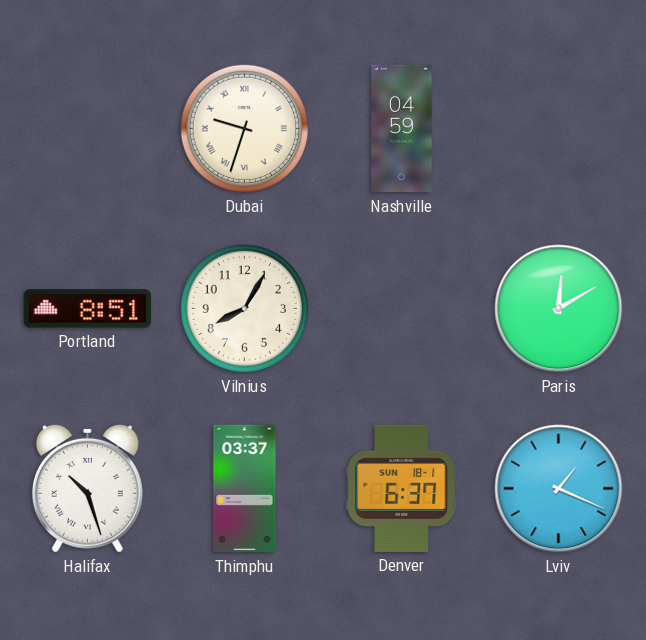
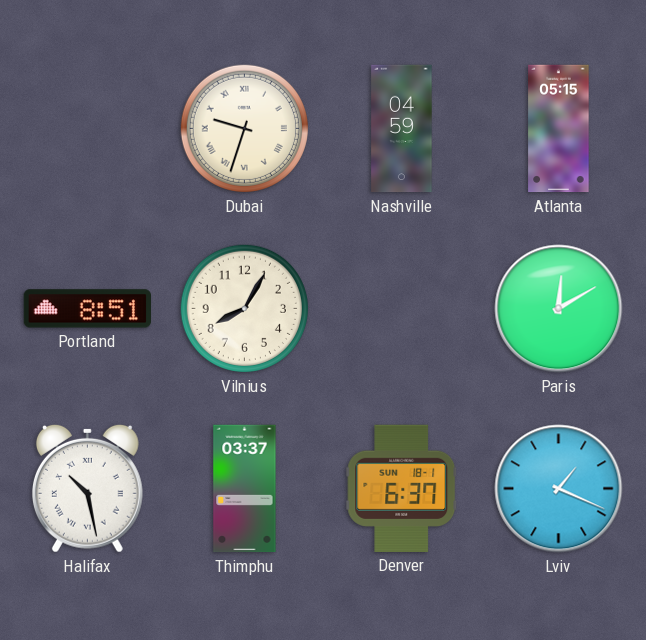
Atlanta: none -> 05:15 (559, 129)
Halifax: 10:27 -> 10:28 (87, 488)
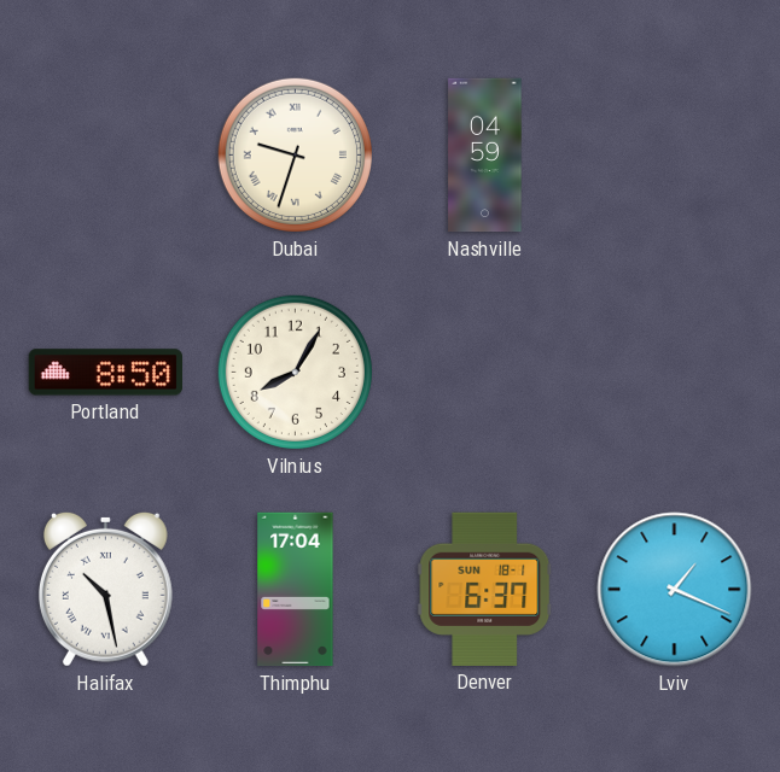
Atlanta: 05:15 -> none (559, 129)
Portland: 8:51 -> 8:50 (105, 373)
Paris: 12:10 -> none (559, 309)
Thimphu: 03:37 -> 17:04 (296, 590)
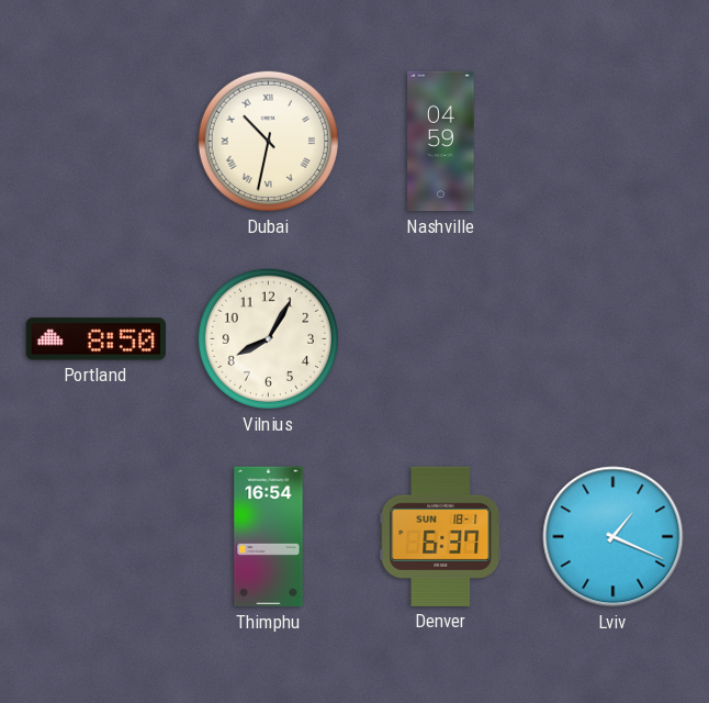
Dubai: 9:33 -> 10:32 (268, 141)
Halifax: 10:28 -> none (105, 589)
Thimphu: 17:04 -> 16:54 (269, 537)
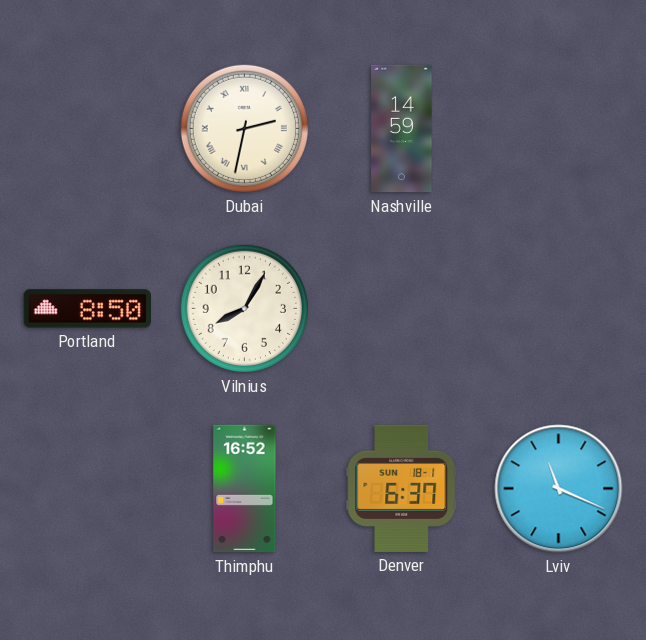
Dubai: 10:32 -> 2:32 (244, 128)
Nashville: 04:59 -> 14:59 (402, 129)
Thimphu: 16:54 -> 16:52 (245, 489)
Lviv: 1:19 -> 11:19 (559, 489)
